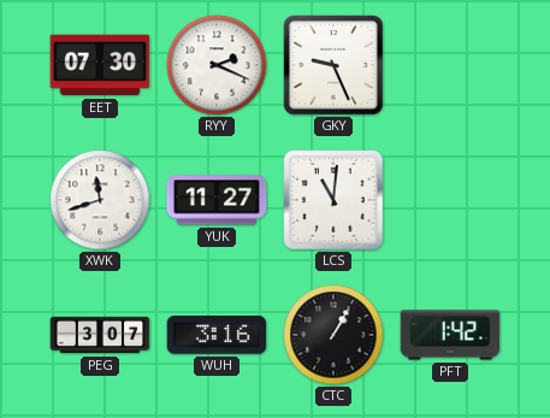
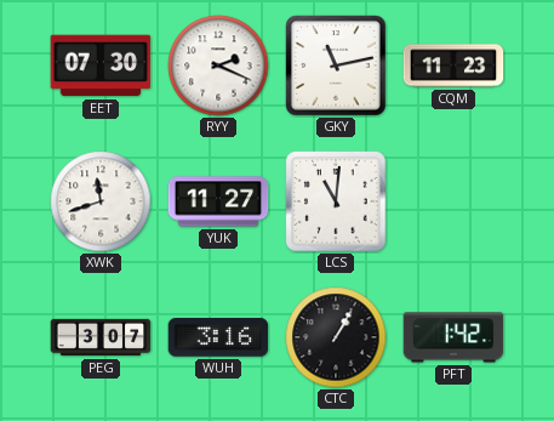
GKY: 9:26 -> 11:13 (336, 66)
CQM: none -> 11:23 (453, 66)
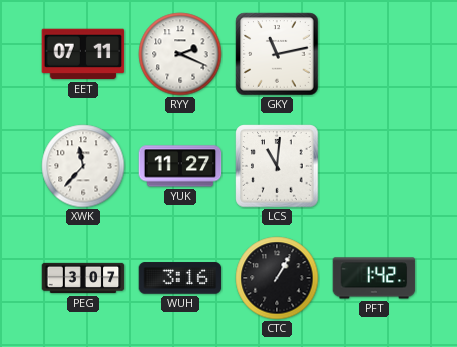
EET: 07:30 -> 07:11 (83, 54)
CQM: 11:23 -> none (453, 66)
XWK: 11:42 -> 11:37 (83, 166)
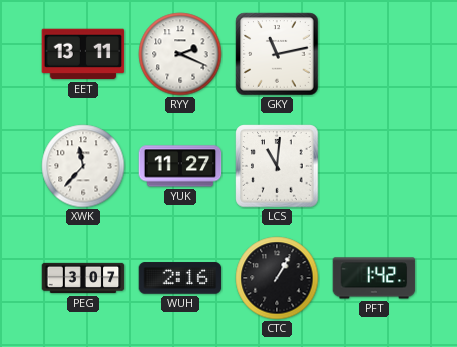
EET: 07:11 -> 13:11 (83, 54)
WUH: 3:16 -> 2:16 (180, 278)
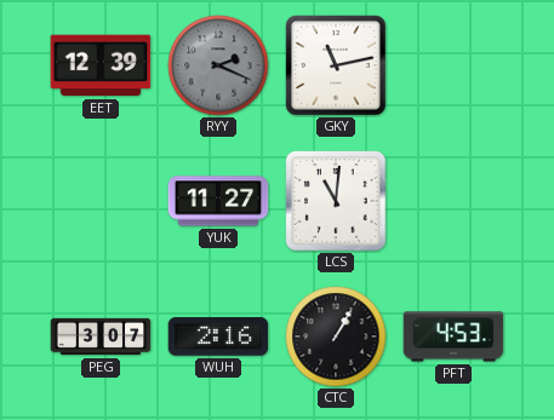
EET: 13:11 -> 12:39 (101, 65)
RYY dial: white -> grey (218, 65)
XWK: 11:37 -> none (83, 166)
PFT: 1:42 -> 4:53 (453, 336)
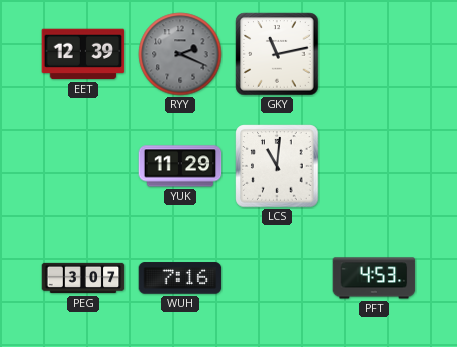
YUK: 11:27 -> 11:29 (180, 166)
WUH: 2:16 -> 7:16 (180, 278)
CTC: 1:05 -> none (336, 336)
